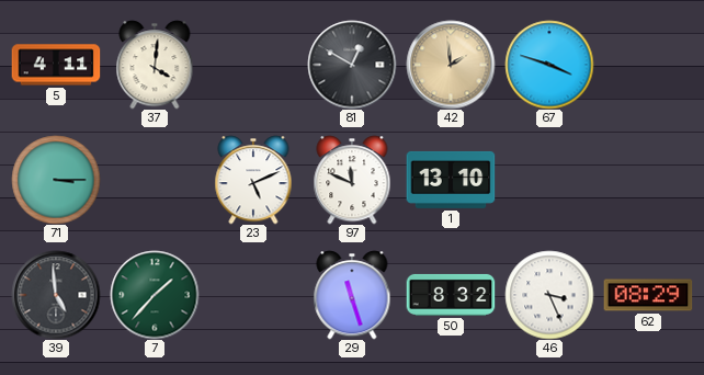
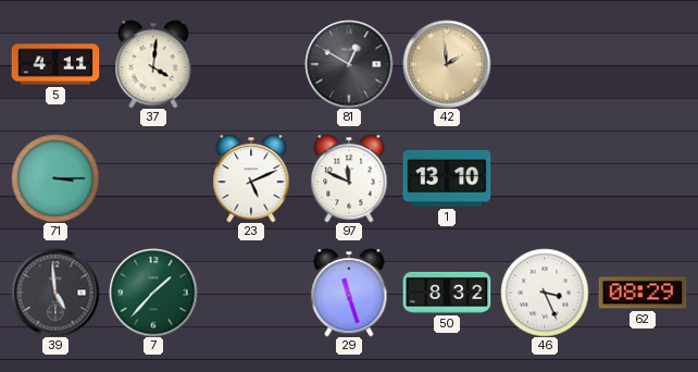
67: 3:48 -> none (549, 65)
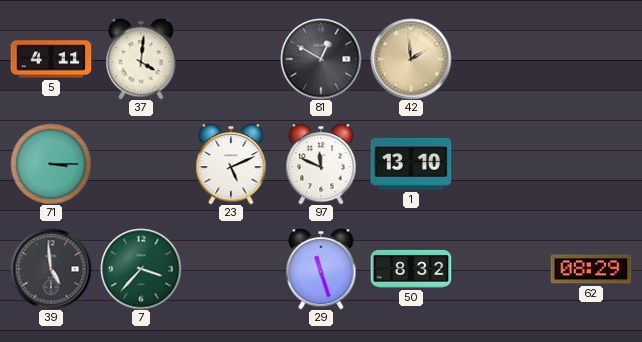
7: 1:37 -> 3:37 (141, 269)
46: 3:26 -> none (545, 293)
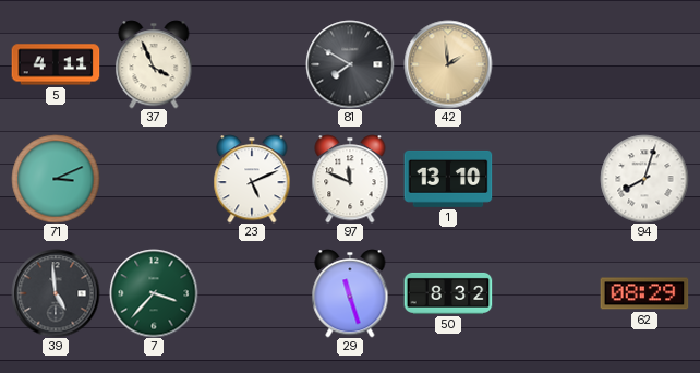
37: 4:01 -> 3:56 (154, 64)
81: 12:50 -> 7:50 (350, 64)
71: 3:15 -> 3:11 (56, 179)
94: none -> 8:03 (644, 179)
